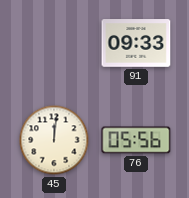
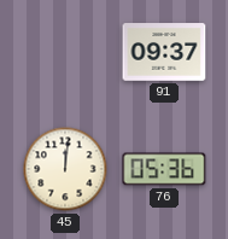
91: 09:33 -> 09:37 (164, 52)
76: 05:56 -> 05:36 (164, 169)
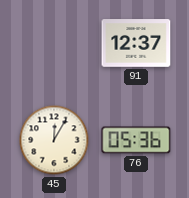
91: 09:37 -> 12:37 (136, 43)
45: 12:01 -> 12:05 (54, 140)
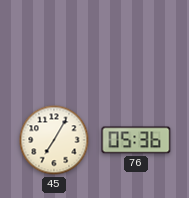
91: 12:37 -> none (136, 43)
45: 12:05 -> 7:05 (54, 140)
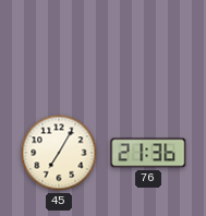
76: 05:36 -> 21:36 (148, 153)
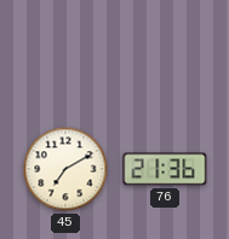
45: 7:05 -> 7:10 (65, 169)
